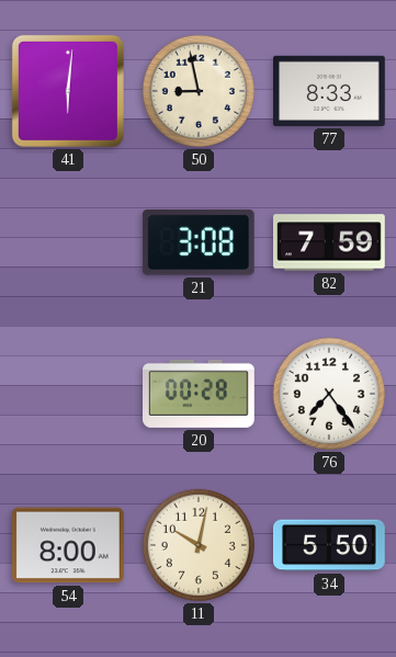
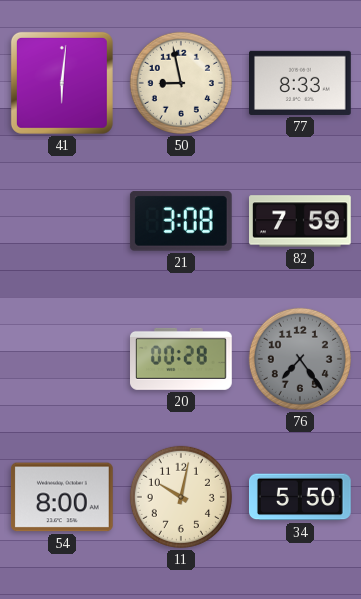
76 dial: white -> grey (300, 359)
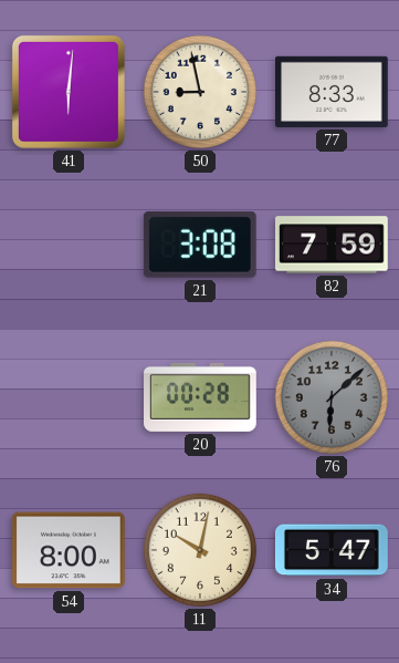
76: 7:24 -> 6:08 (332, 397)
34: 5:50 -> 5:47 (333, 550)
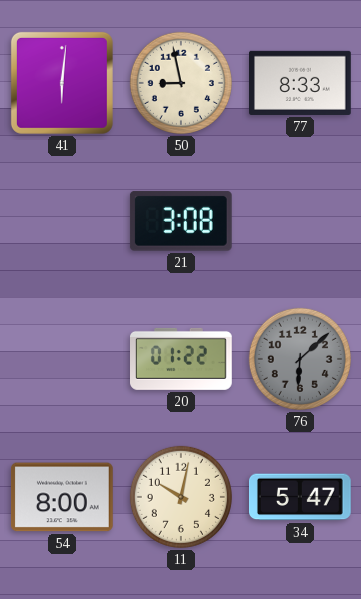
82: 7:59 -> none (333, 245)
20: 00:28 -> 01:22 (182, 359)
